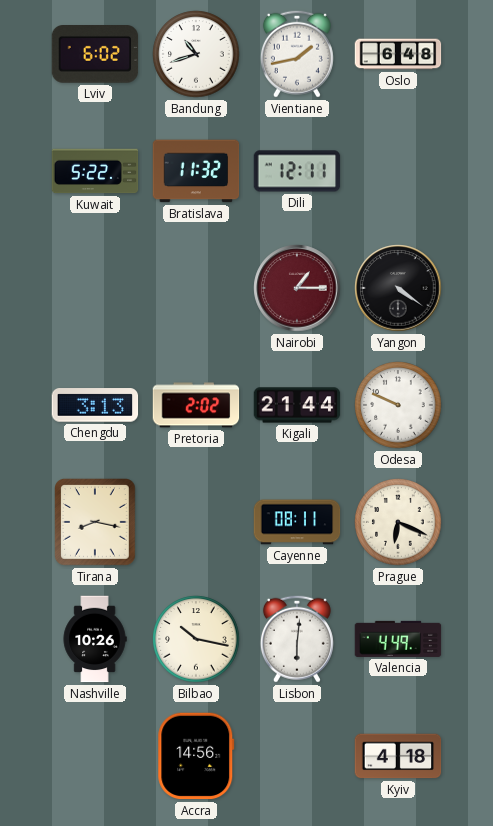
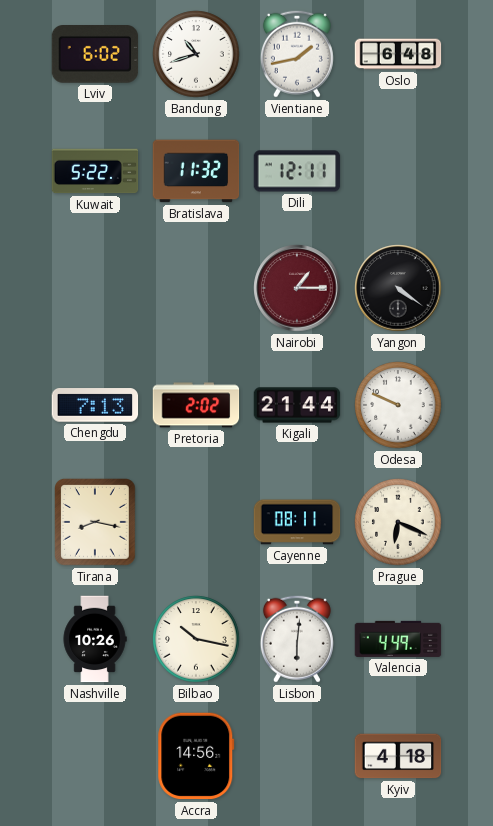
Chengdu: 3:13 -> 7:13 (95, 405)
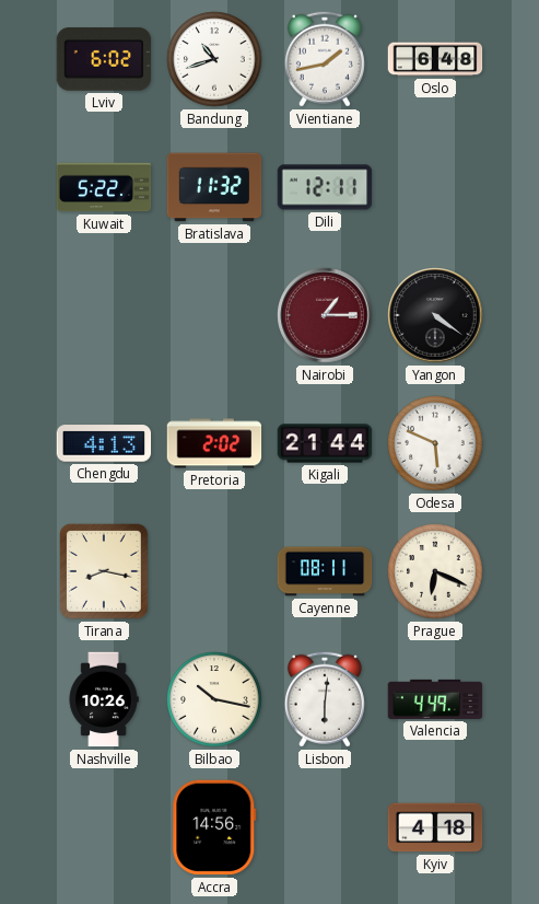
Chengdu: 7:13 -> 4:13 (104, 443)
Odesa: 9:49 -> 5:49 (435, 443)
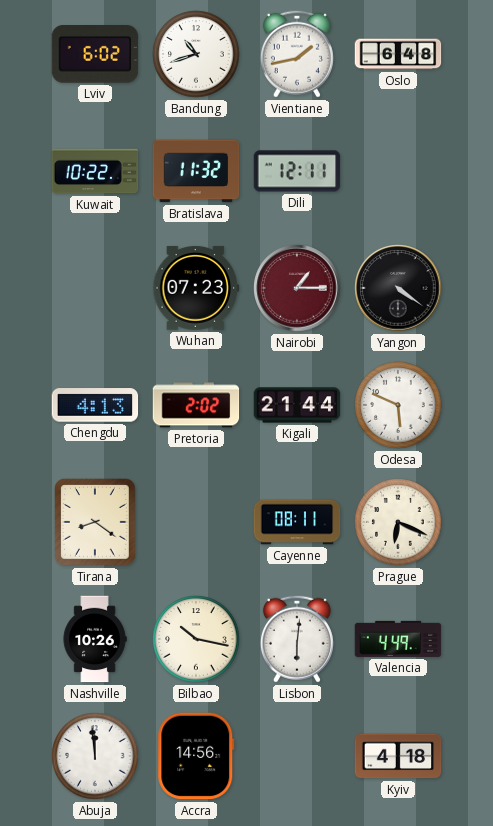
Kuwait: 5:22 -> 10:22 (95, 171)
Wuhan: none -> 07:23 (196, 288)
Tirana: 8:17 -> 8:21 (96, 523)
Abuja: none -> 11:59 (95, 756)
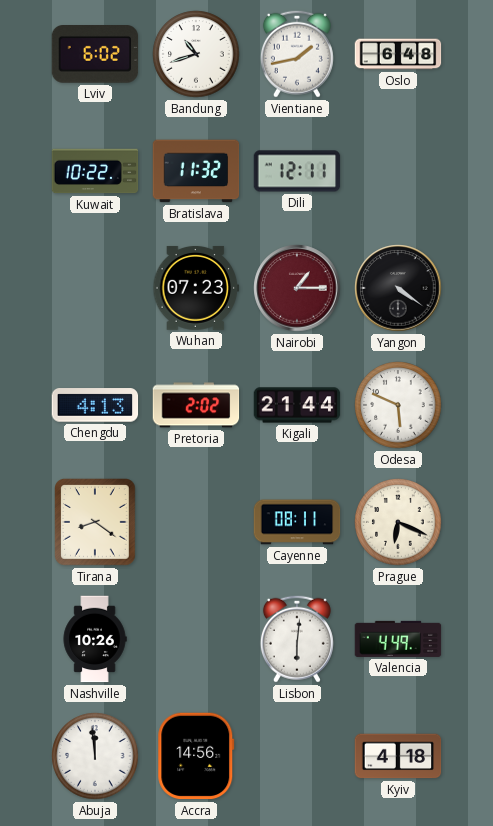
Bilbao: 10:17 -> none (196, 639)
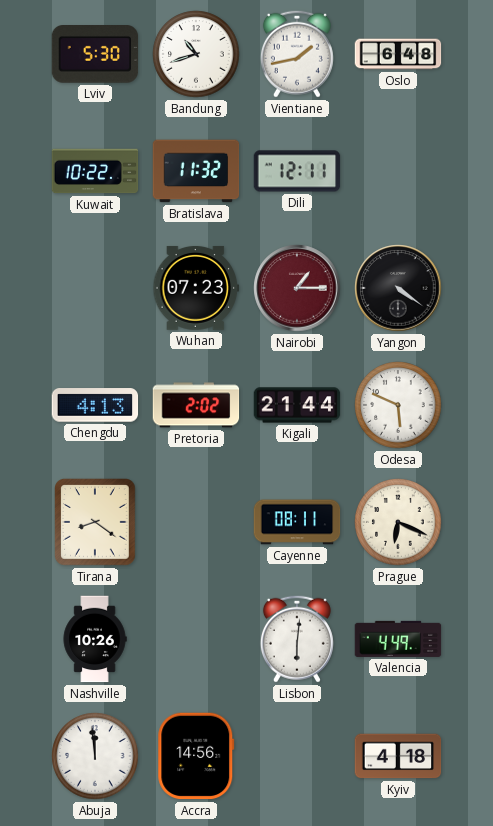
Lviv: 6:02 -> 5:30 (95, 55)
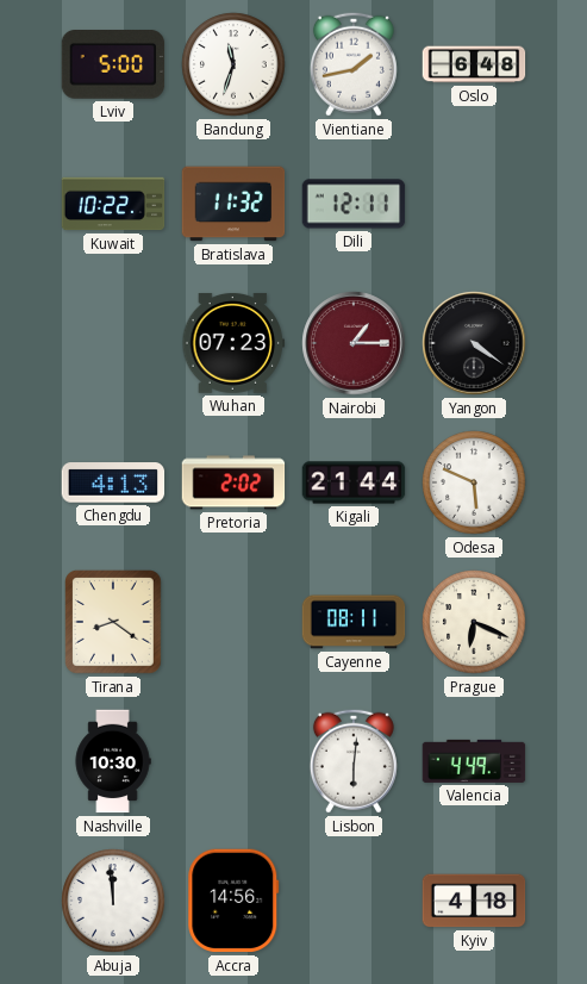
Lviv: 5:30 -> 5:00 (113, 66)
Bandung: 10:42 -> 11:33 (233, 64)
Nashville: 10:26 -> 10:30 (113, 761)
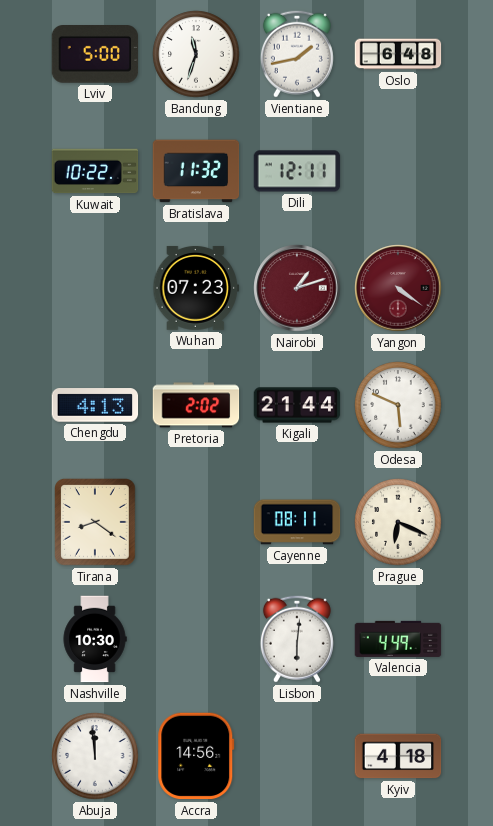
Nairobi: 1:15 -> 1:12 (297, 288)
Yangon dial: black -> burgundy (398, 288)
